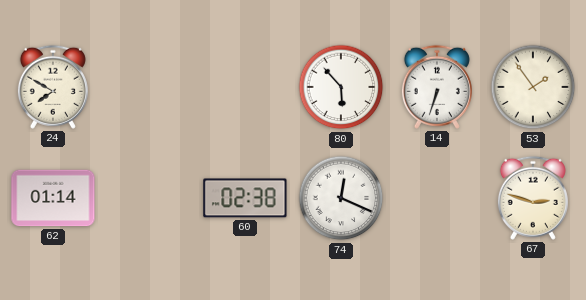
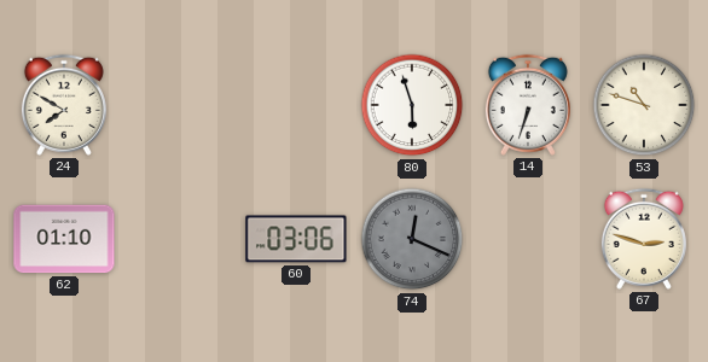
80: 5:53 -> 5:57 (412, 105)
53: 1:54 -> 10:48 (644, 105)
62: 01:14 -> 01:10 (64, 239)
60: 02:38 -> 03:06 (296, 239)
74 dial: white -> grey (412, 239)
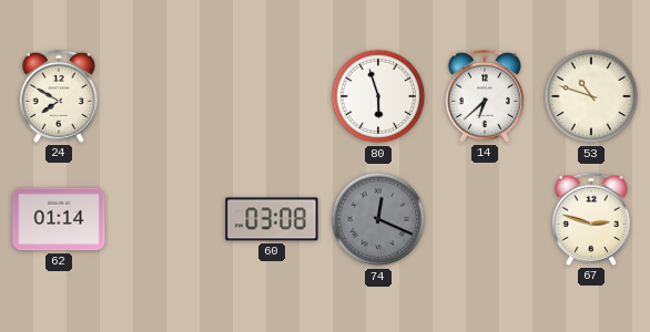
14: 6:33 -> 6:38 (485, 96)
62: 01:10 -> 01:14 (59, 219)
60: 03:06 -> 03:08 (272, 219)
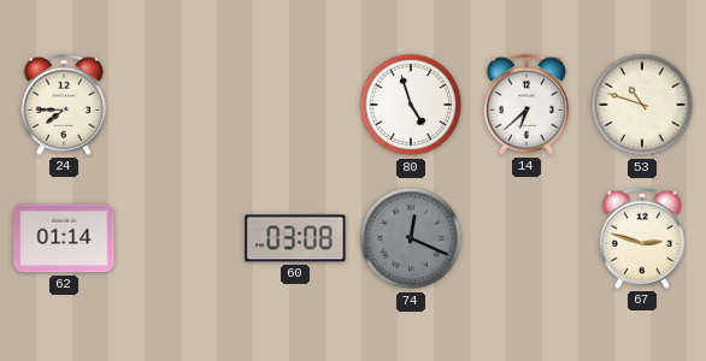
24: 7:50 -> 7:45 (64, 105)
80: 5:57 -> 4:57 (411, 105)
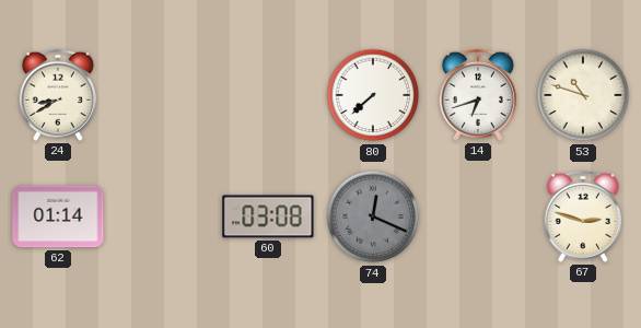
24: 7:45 -> 8:40 (58, 95)
80: 4:57 -> 7:38 (373, 95)
14: 6:38 -> 6:42 (478, 95)
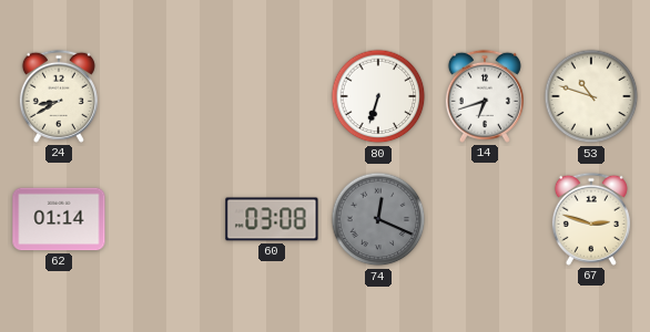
80: 7:38 -> 6:33 (378, 96)
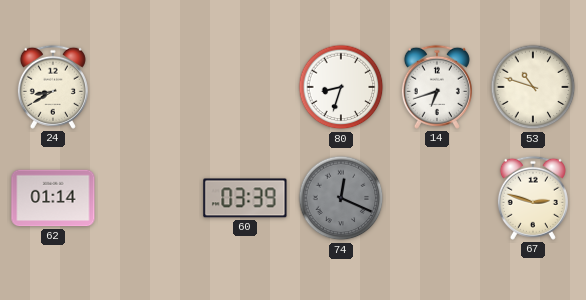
80: 6:33 -> 8:33 (341, 87)
60: 03:08 -> 03:39 (245, 198)
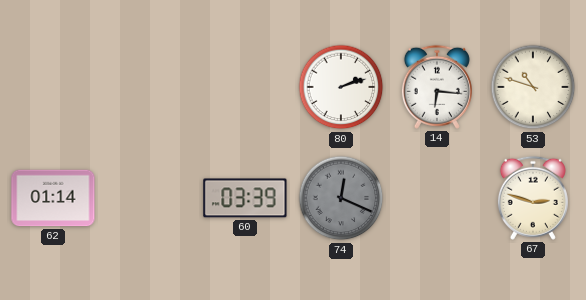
24: 8:40 -> none (53, 87)
80: 8:33 -> 2:12 (341, 87)
14: 6:42 -> 6:16 (437, 87)
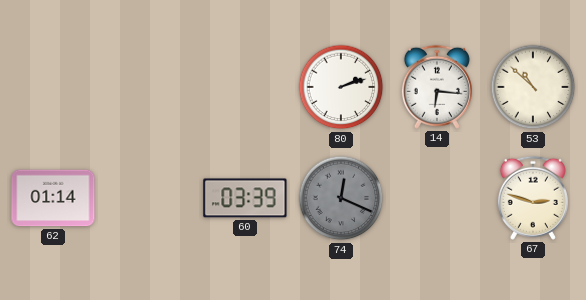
53: 10:48 -> 10:52 (533, 87)
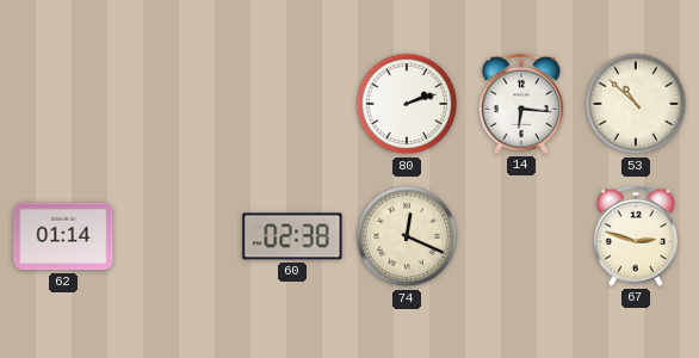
60: 03:39 -> 02:38 (292, 236)
74 dial: grey -> cream (407, 236)
